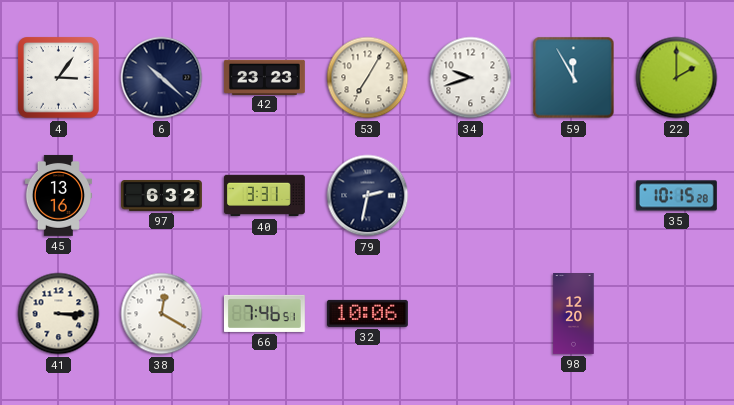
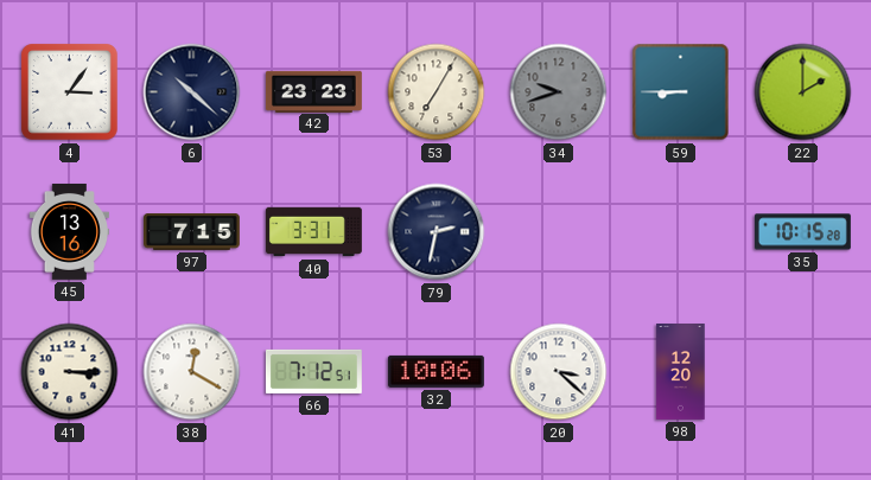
34 dial: white -> grey (559, 92)
59: 11:55 -> 8:45 (681, 92)
97: 6:32 -> 7:15 (192, 232)
66: 7:46 -> 7:12 (313, 371)
20: none -> 3:22 (559, 372)
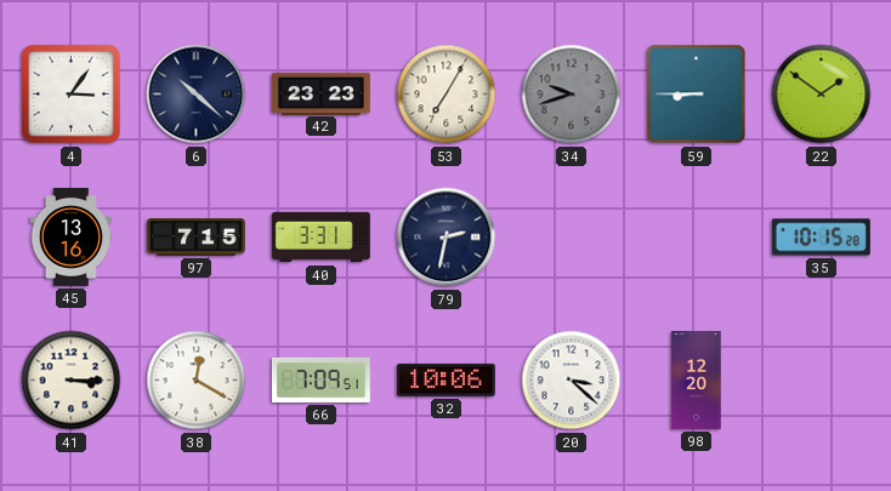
22: 2:00 -> 1:51 (822, 95)
66: 7:12 -> 7:09 (320, 379)
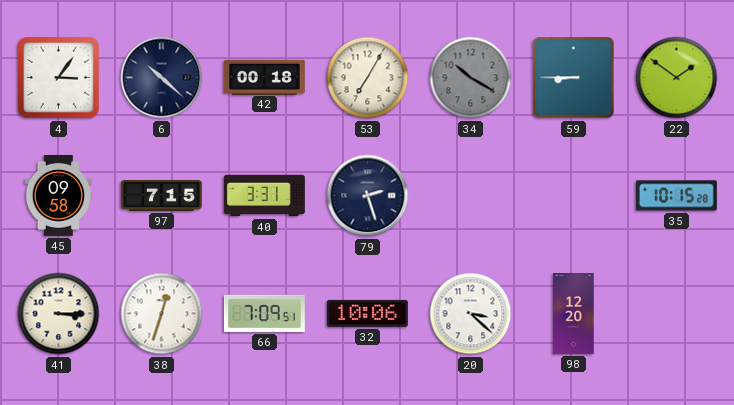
42: 23:23 -> 00:18 (264, 77)
34: 9:42 -> 10:20 (471, 78)
45: 13:16 -> 09:58 (58, 195)
79: 2:32 -> 2:27 (368, 196)
38: 12:20 -> 12:33 (162, 314)
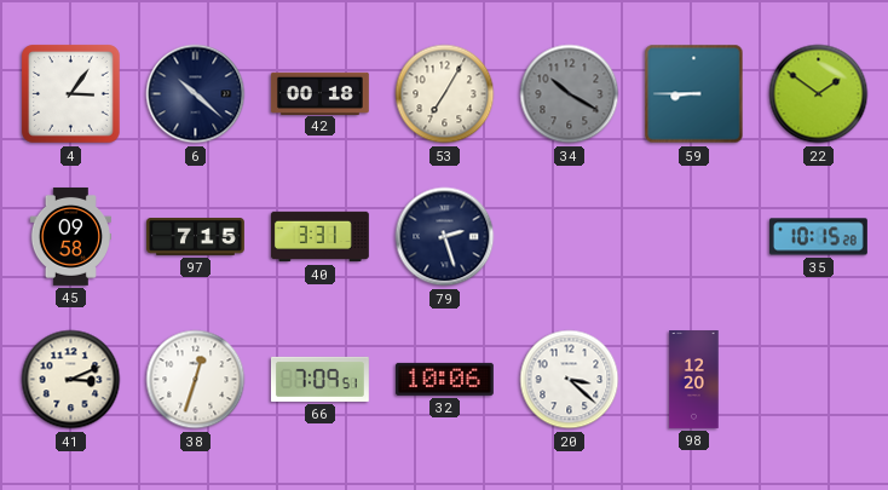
41: 3:15 -> 3:11 (71, 380)
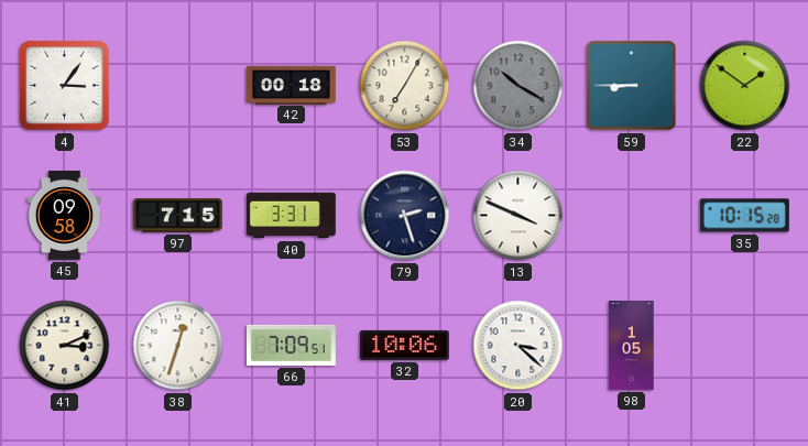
6: 10:22 -> none (196, 94)
13: none -> 3:49 (518, 216)
98: 12:20 -> 1:05 (632, 346)
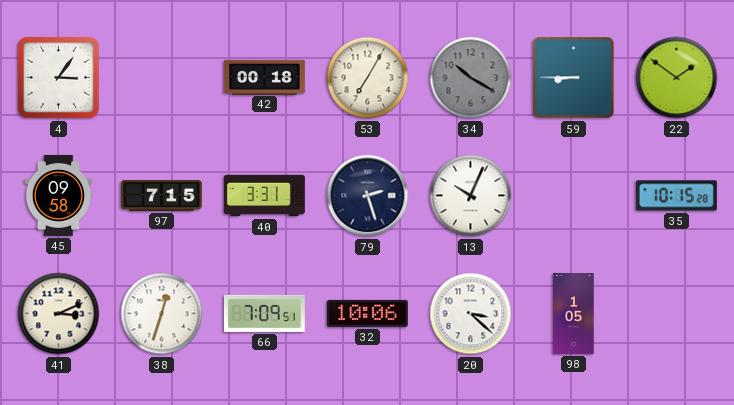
13: 3:49 -> 10:04 (471, 196)
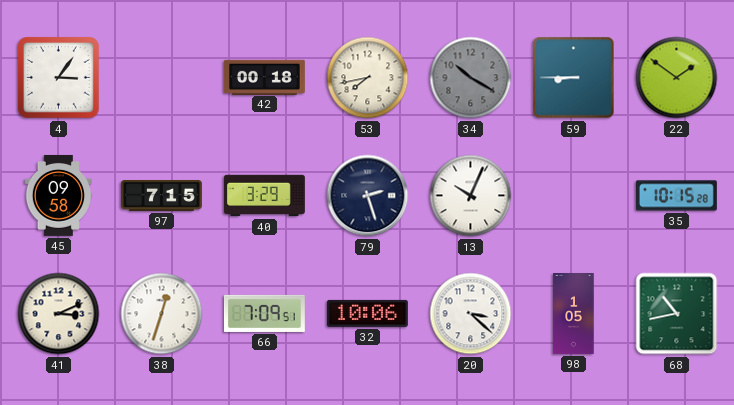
53: 7:05 -> 7:43 (368, 78)
40: 3:31 -> 3:29 (264, 196)
68: none -> 10:43 (677, 314)
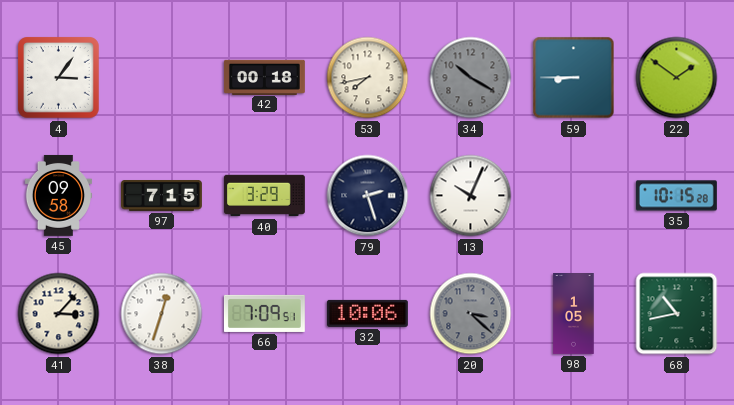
41: 3:11 -> 3:07 (59, 314)
20 dial: white -> grey (471, 314)
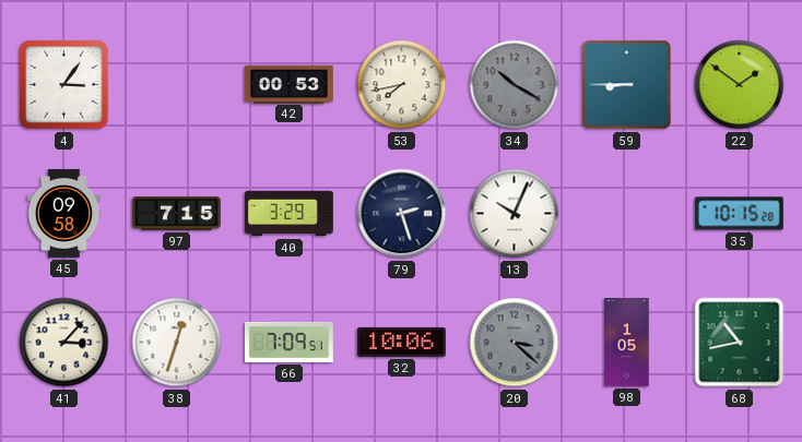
42: 00:18 -> 00:53 (288, 84)
